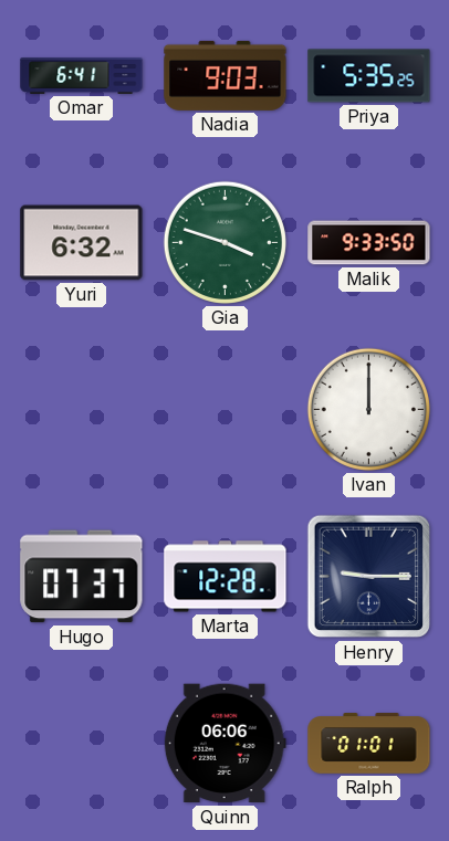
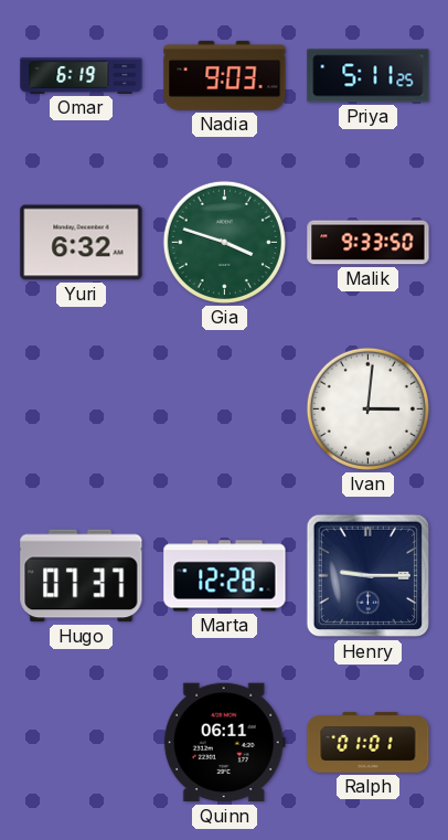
Omar: 6:41 -> 6:19 (82, 76)
Priya: 5:35 -> 5:11 (369, 76)
Ivan: 12:00 -> 3:01 (367, 408)
Quinn: 06:06 -> 06:11 (224, 743)
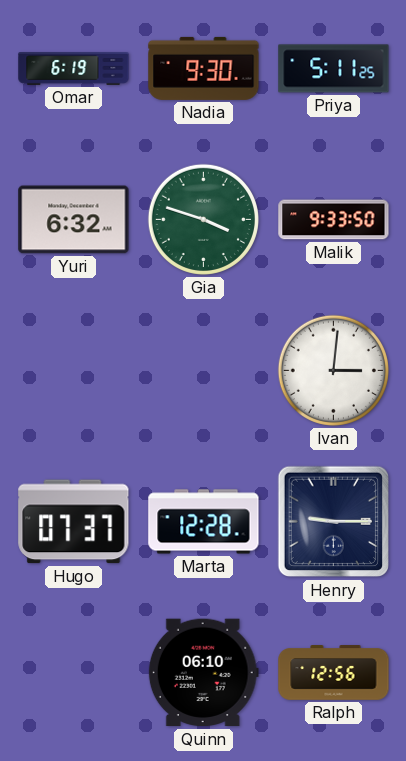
Nadia: 9:03 -> 9:30 (204, 68)
Quinn: 06:11 -> 06:10 (203, 673)
Ralph: 01:01 -> 12:56 (334, 673)
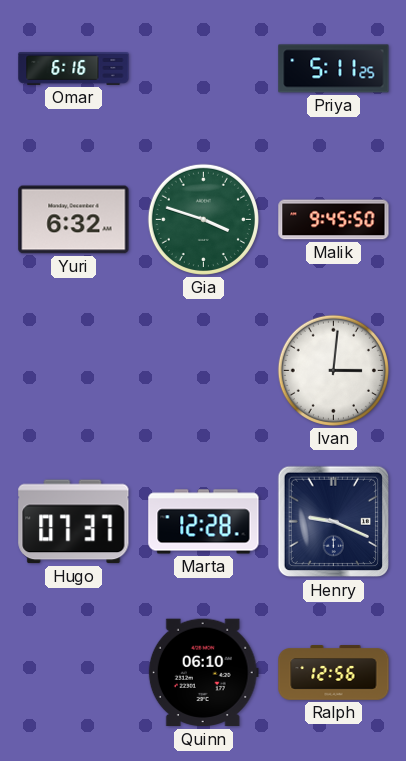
Omar: 6:19 -> 6:16 (74, 69)
Nadia: 9:30 -> none (204, 68)
Malik: 9:33 -> 9:45 (334, 220)
Henry: 9:15 -> 9:19 (334, 522)
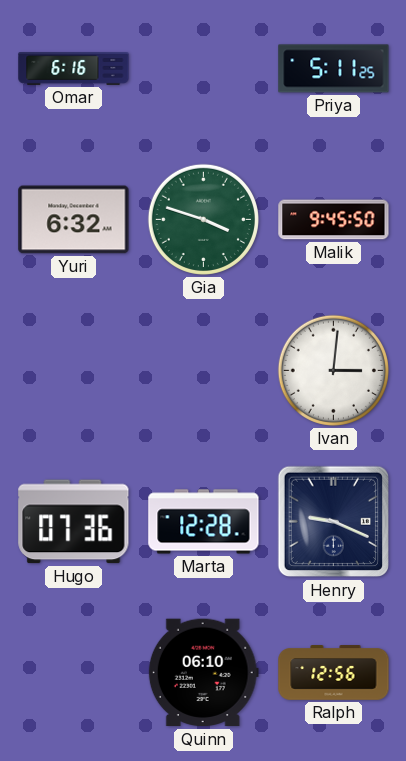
Hugo: 07:37 -> 07:36 (74, 522)
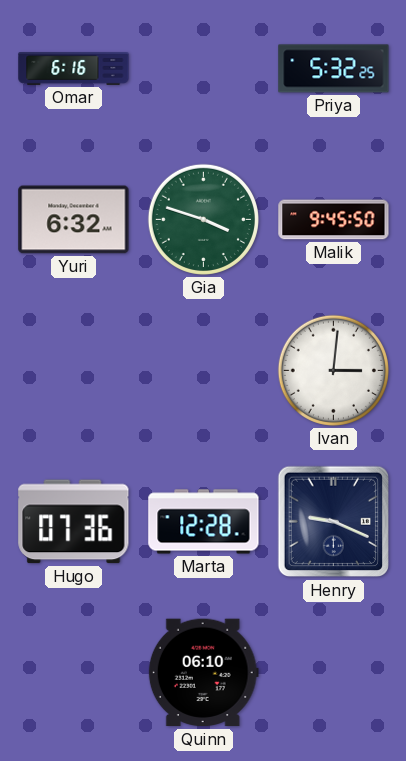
Priya: 5:11 -> 5:32 (334, 69)
Ralph: 12:56 -> none (334, 673)
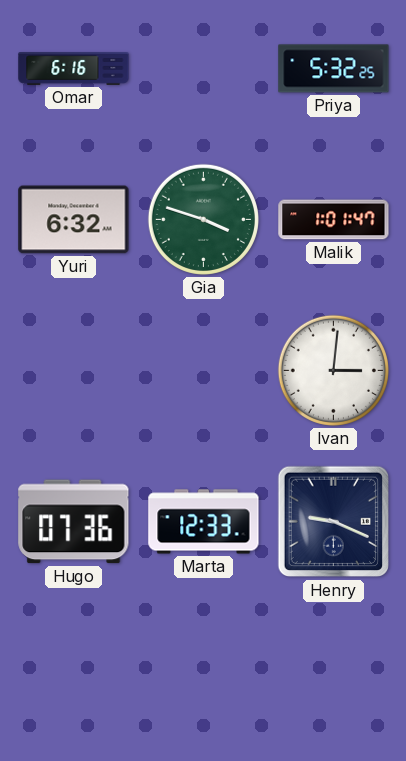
Malik: 9:45 -> 1:01 (334, 220)
Marta: 12:28 -> 12:33 (204, 522)
Quinn: 06:10 -> none (203, 673)
